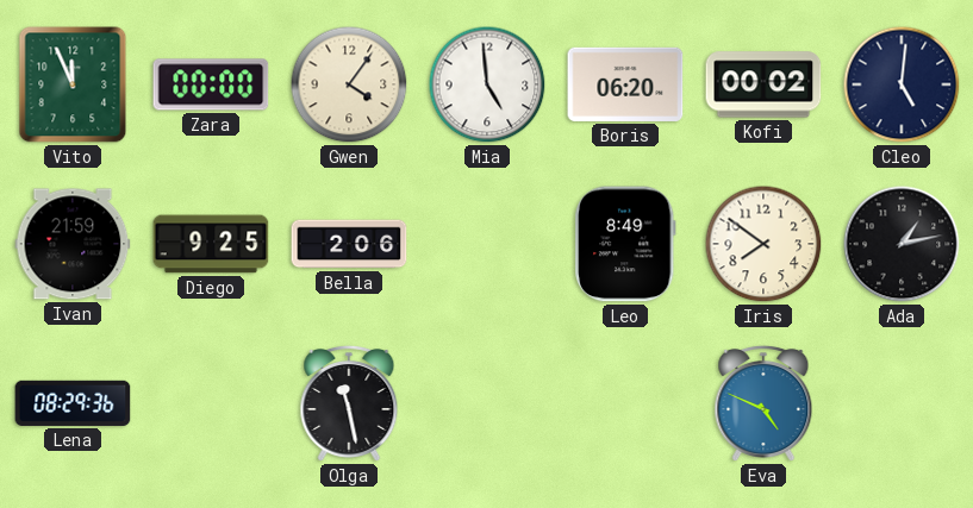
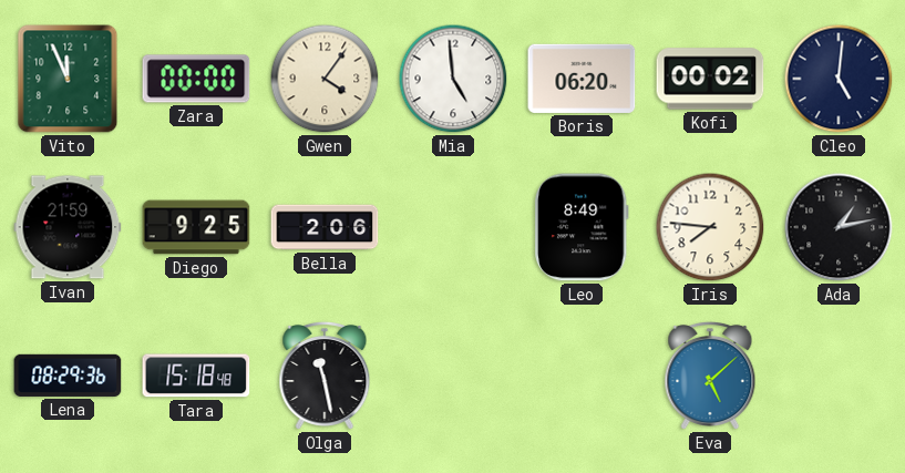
Iris: 7:51 -> 7:46 (710, 227)
Tara: none -> 15:18 (196, 376)
Eva: 4:49 -> 5:08 (710, 376)
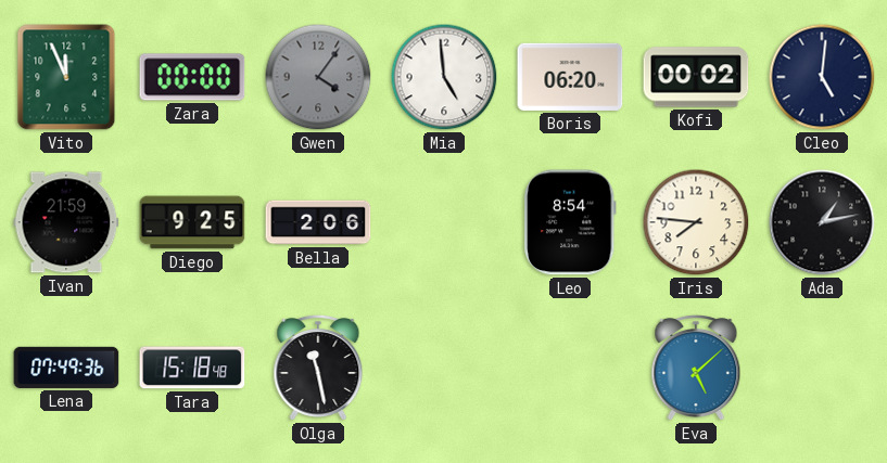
Gwen dial: cream -> grey (318, 77)
Leo: 8:49 -> 8:54 (571, 222)
Lena: 08:29 -> 07:49 (66, 368)
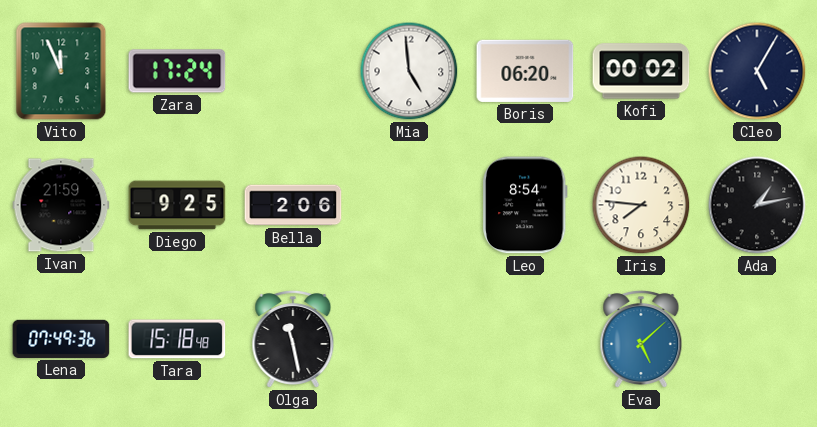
Zara: 00:00 -> 17:24 (177, 71)
Gwen: 4:06 -> none (318, 77)
Cleo: 5:01 -> 5:05 (757, 71)
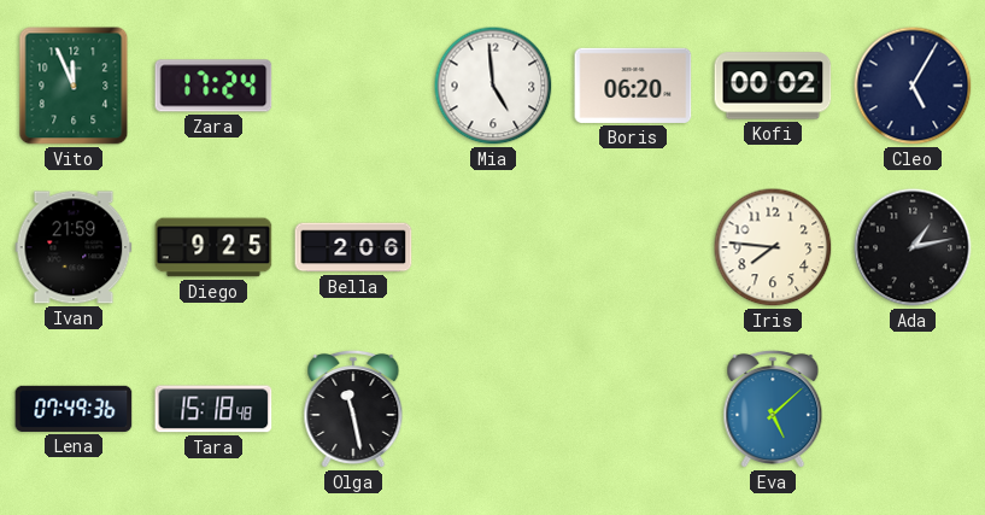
Leo: 8:54 -> none (526, 205)
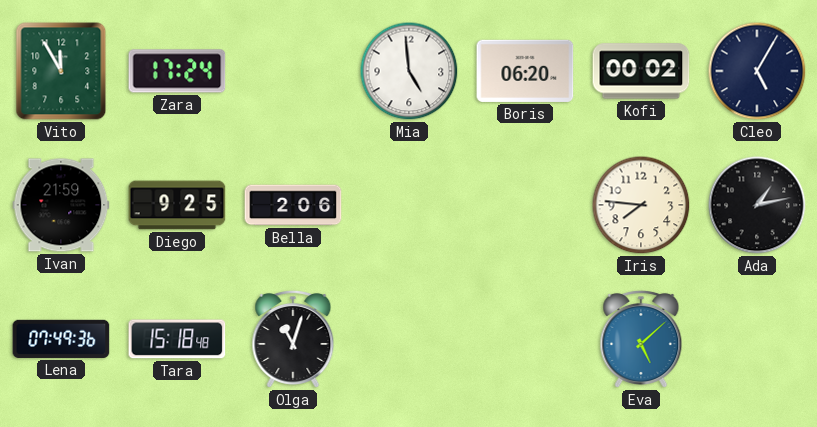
Vito: 11:56 -> 11:55 (61, 71)
Olga: 11:28 -> 11:03 (293, 339)
